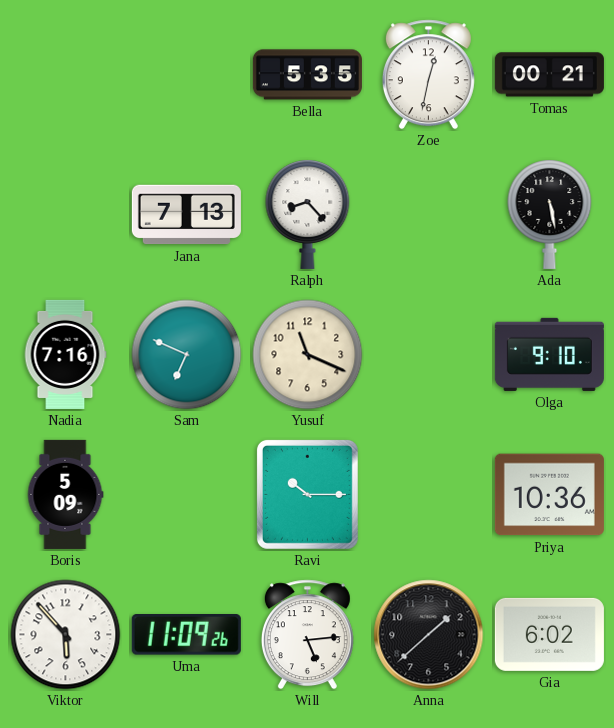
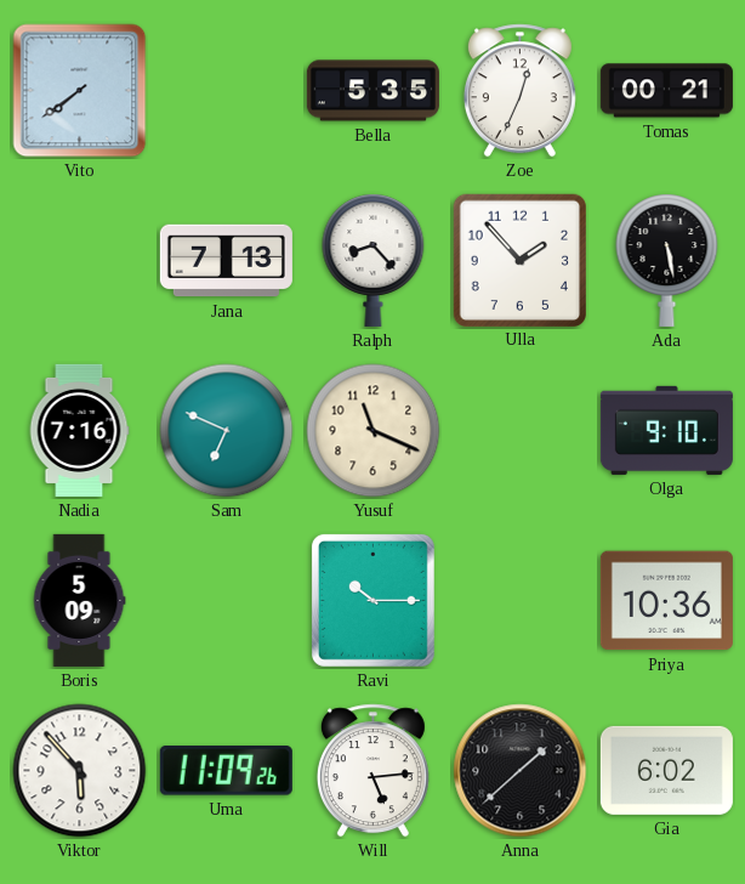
Vito: none -> 7:39 (80, 91)
Zoe: 12:32 -> 12:34 (519, 91)
Ulla: none -> 1:53 (519, 260)
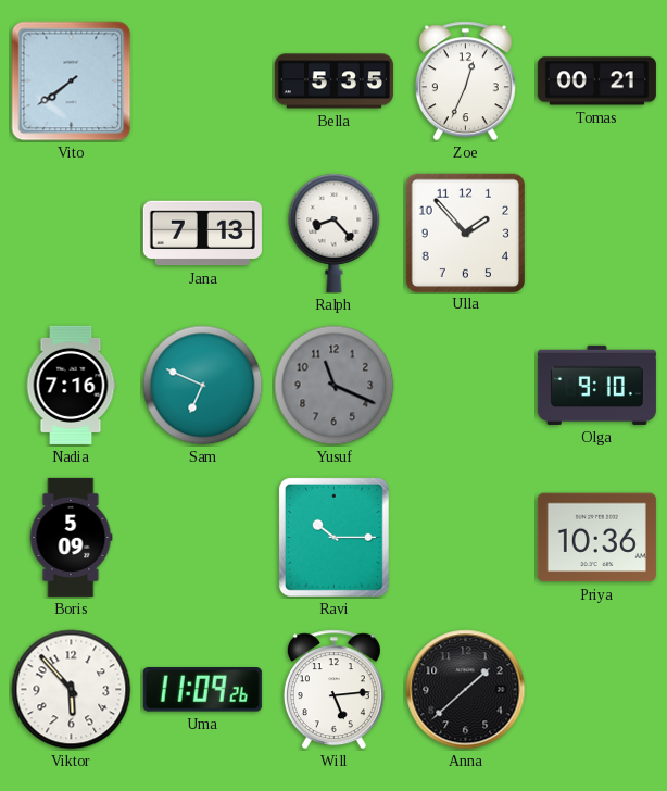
Ada: 5:28 -> none (667, 260)
Yusuf dial: cream -> grey (335, 386)
Gia: 6:02 -> none (666, 770)
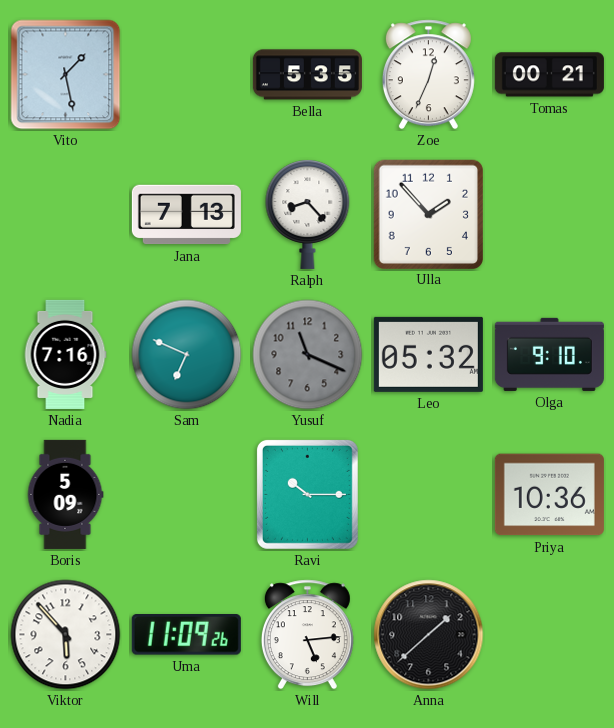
Vito: 7:39 -> 1:28 (66, 75)
Leo: none -> 05:32 (428, 354)
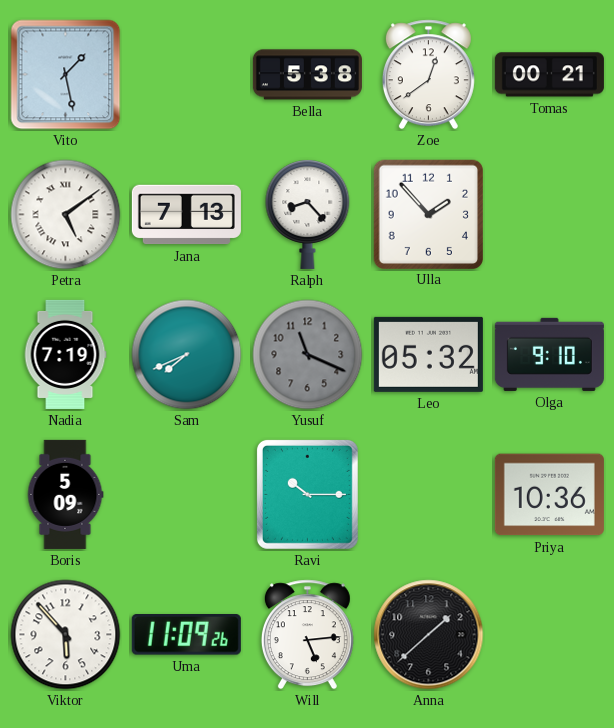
Bella: 5:35 -> 5:38 (307, 75)
Zoe: 12:34 -> 12:39 (428, 75)
Petra: none -> 5:09 (66, 215)
Nadia: 7:16 -> 7:19 (65, 354)
Sam: 6:49 -> 7:41 (187, 355)
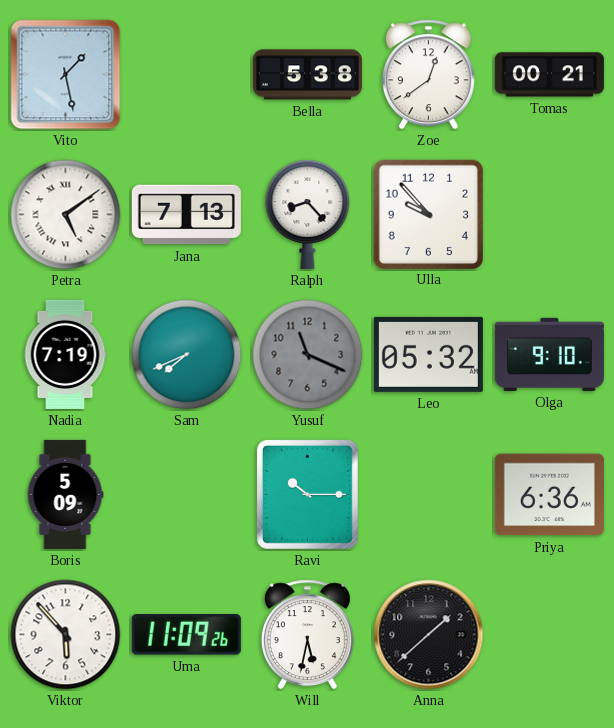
Ulla: 1:53 -> 9:53 (428, 214)
Priya: 10:36 -> 6:36 (549, 495)
Will: 5:14 -> 5:32 (307, 635)
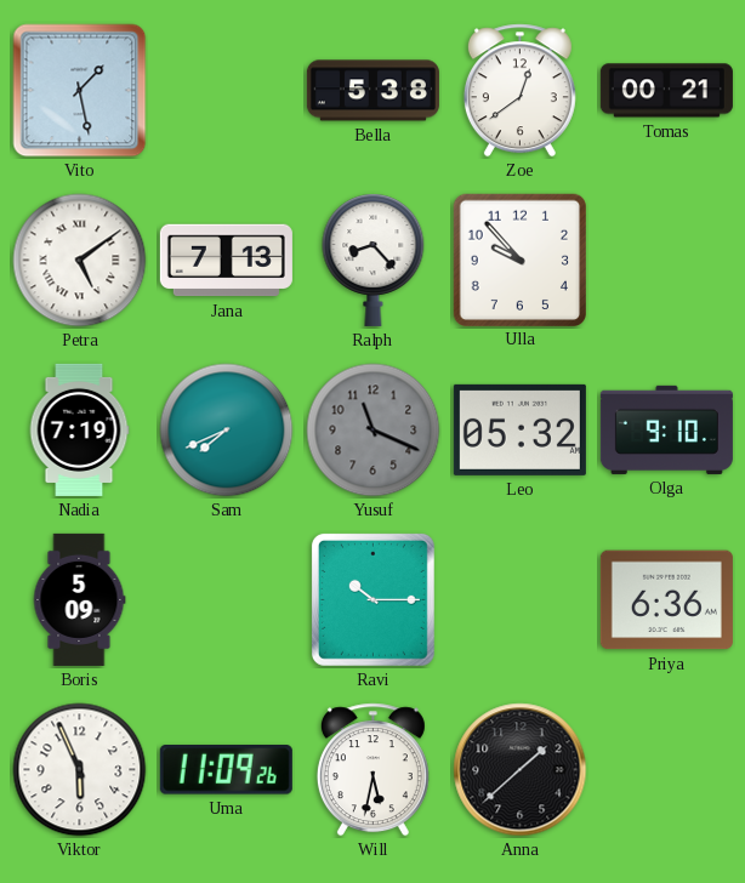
Viktor: 5:53 -> 5:56 (80, 770)
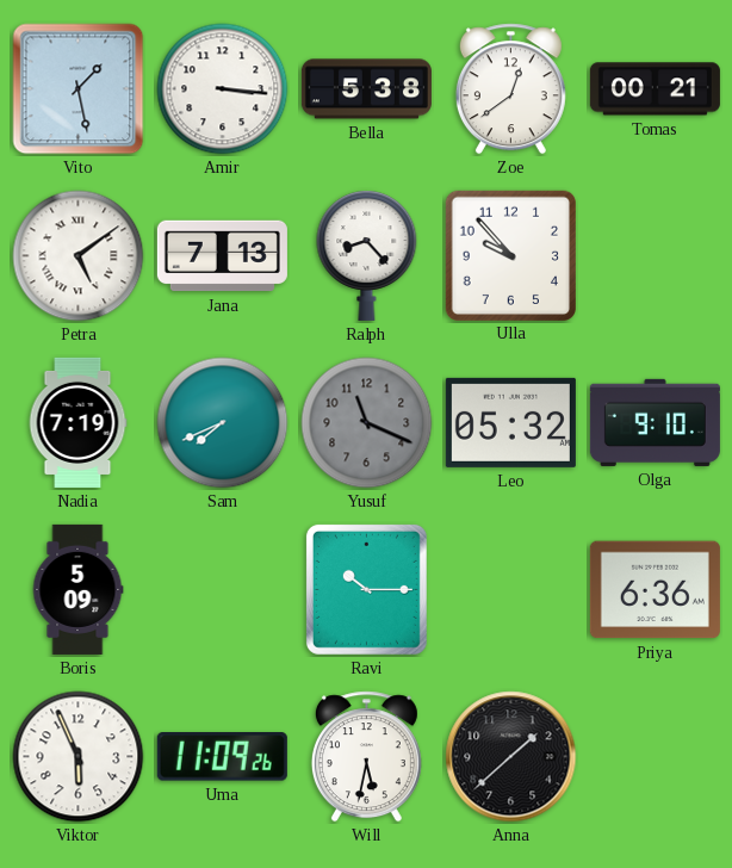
Amir: none -> 3:16 (223, 89)
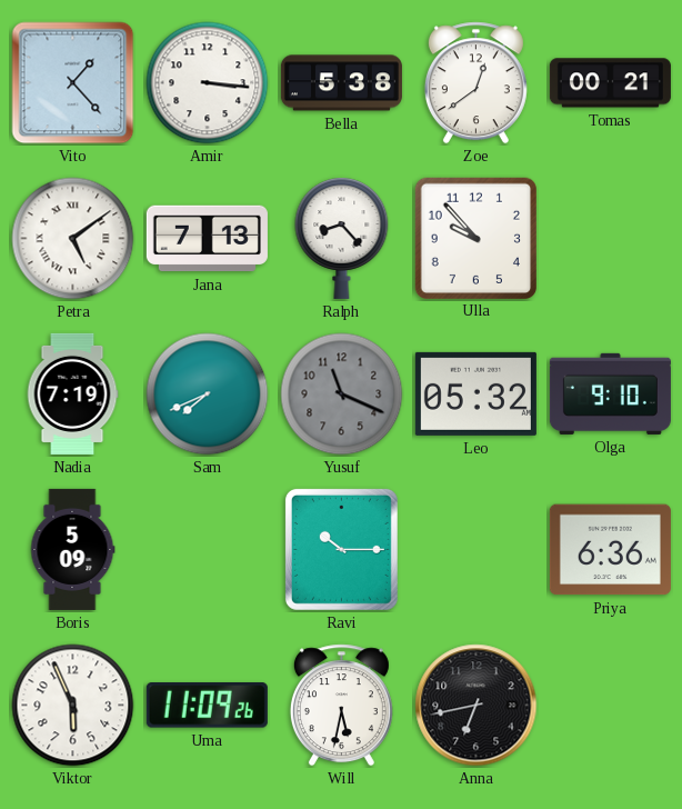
Vito: 1:28 -> 1:23 (73, 83)
Anna: 1:38 -> 6:43 (477, 706)
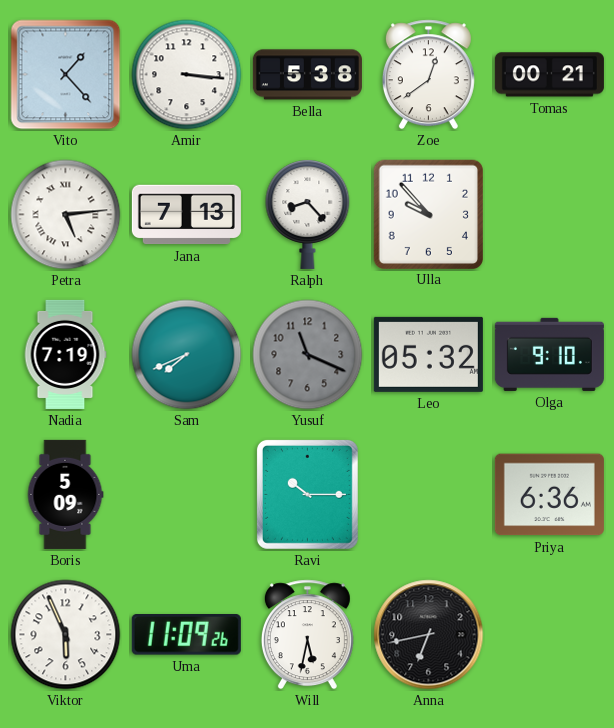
Petra: 5:09 -> 5:14 (66, 215)
